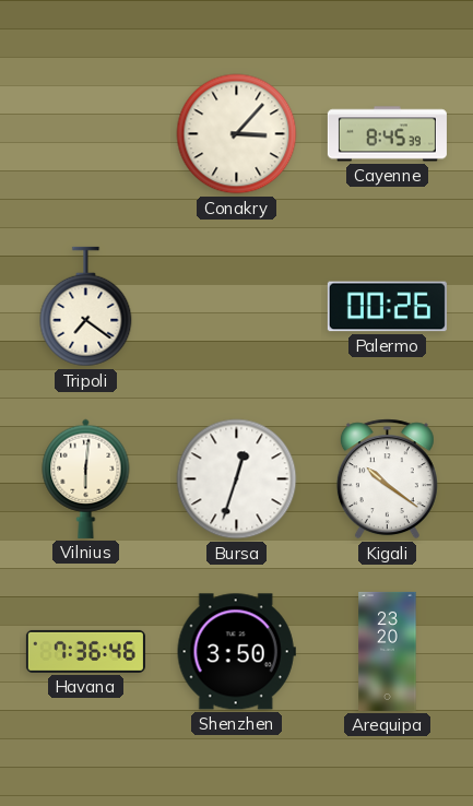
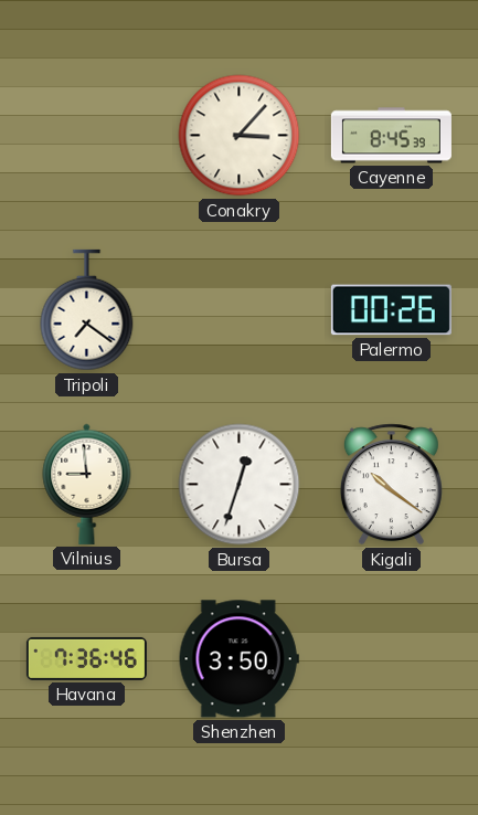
Vilnius: 6:01 -> 8:59 (87, 484)
Arequipa: 23:20 -> none (388, 651)
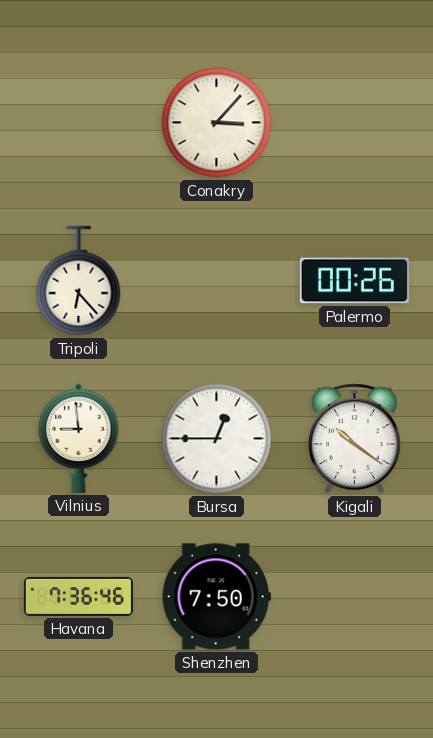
Cayenne: 8:45 -> none (391, 136)
Tripoli: 7:21 -> 6:23 (79, 281)
Bursa: 12:33 -> 12:45 (217, 439)
Shenzhen: 3:50 -> 7:50 (216, 597)
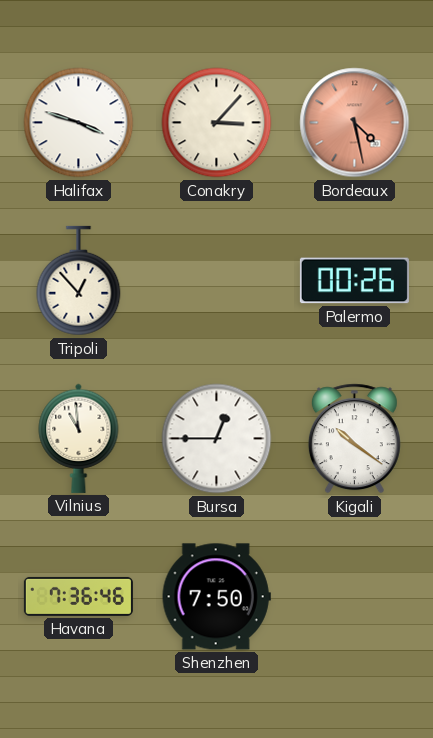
Halifax: none -> 3:48 (79, 123)
Bordeaux: none -> 4:28 (355, 123)
Tripoli: 6:23 -> 12:53 (79, 281)
Vilnius: 8:59 -> 10:59 (79, 438)
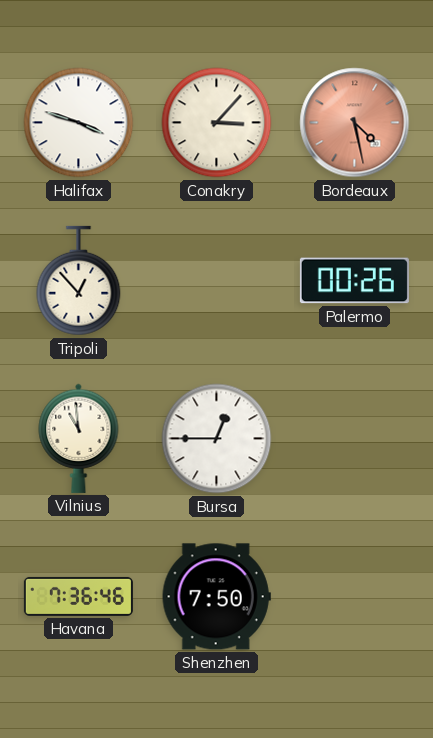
Kigali: 10:21 -> none (354, 439)
